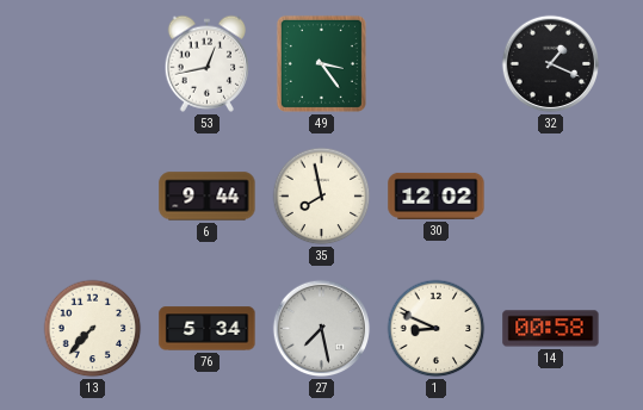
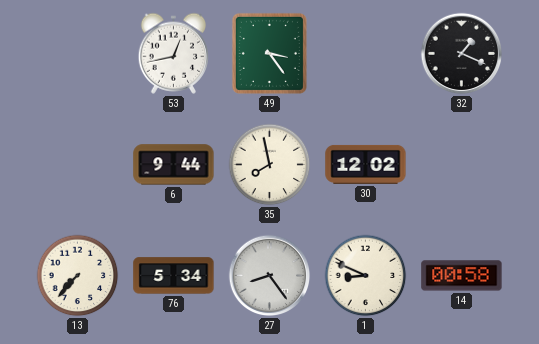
27: 7:28 -> 8:24 (270, 276)
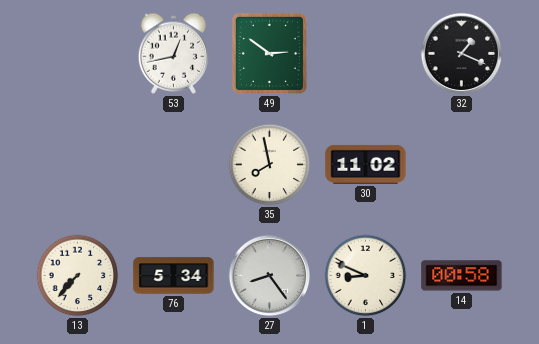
49: 3:24 -> 2:51 (269, 53)
6: 9:44 -> none (174, 165)
30: 12:02 -> 11:02 (366, 164)
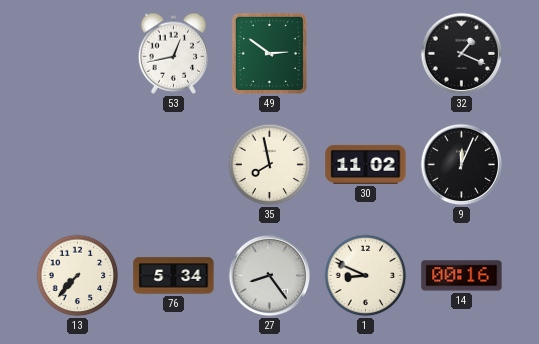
9: none -> 12:04 (462, 165)
14: 00:58 -> 00:16 (462, 276)
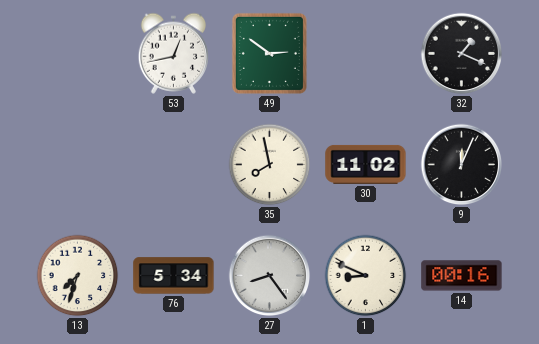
13: 7:37 -> 7:33 (78, 276)
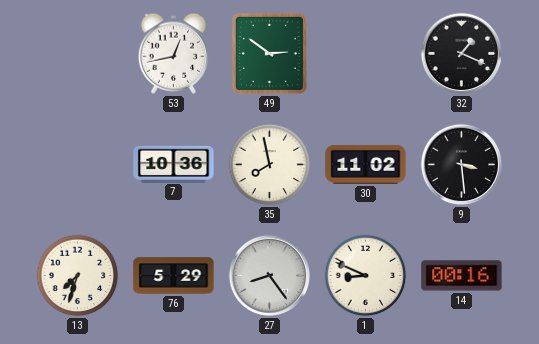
7: none -> 10:36 (174, 164)
9: 12:04 -> 3:29 (462, 165)
76: 5:34 -> 5:29 (174, 276)
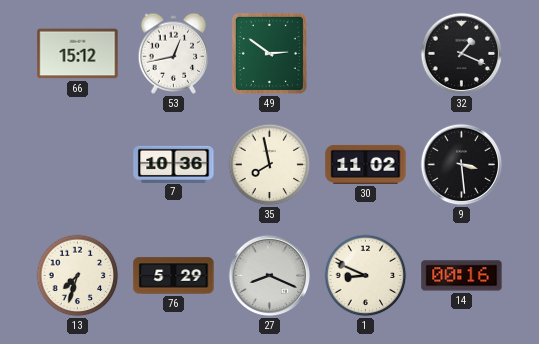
66: none -> 15:12 (78, 54)
27: 8:24 -> 8:19 (270, 276)
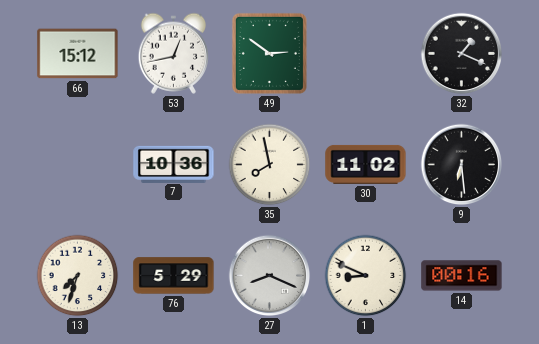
9: 3:29 -> 6:29 (462, 165)
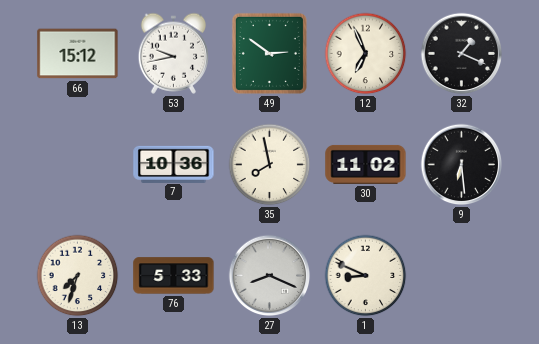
53: 12:43 -> 9:43 (173, 53)
12: none -> 6:56 (366, 54)
76: 5:29 -> 5:33 (174, 276)
14: 00:16 -> none (462, 276)
